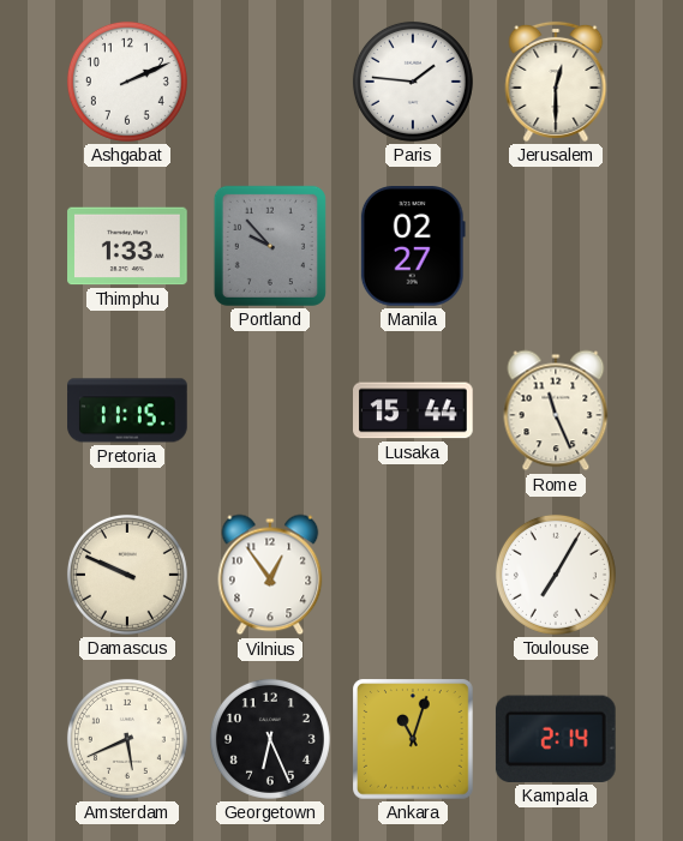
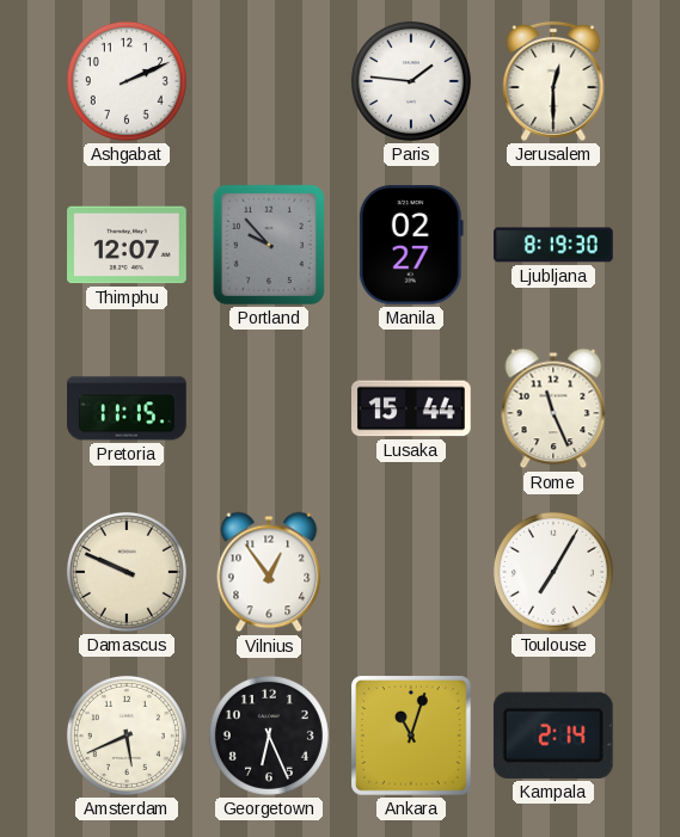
Thimphu: 1:33 -> 12:07 (127, 245)
Ljubljana: none -> 8:19 (553, 245)
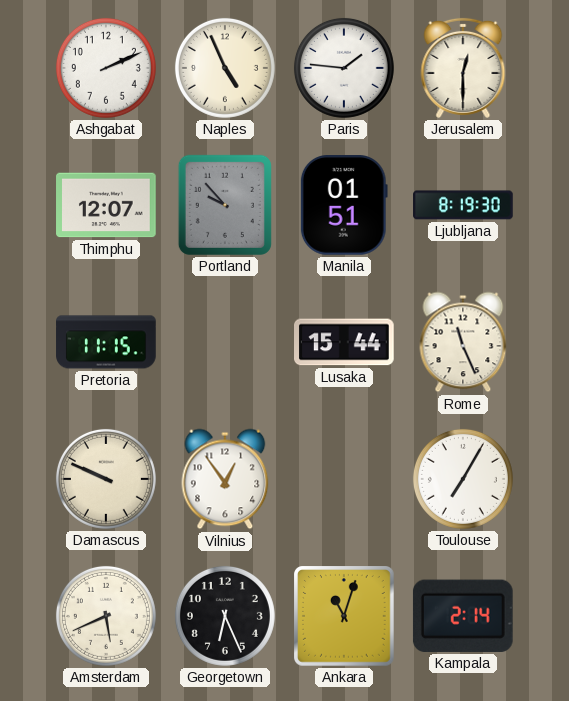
Naples: none -> 4:56 (225, 68)
Manila: 02:27 -> 01:51 (344, 205)
